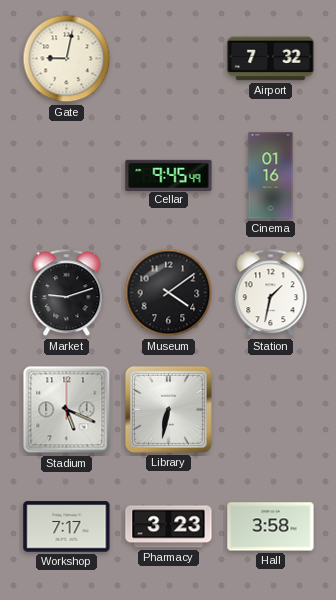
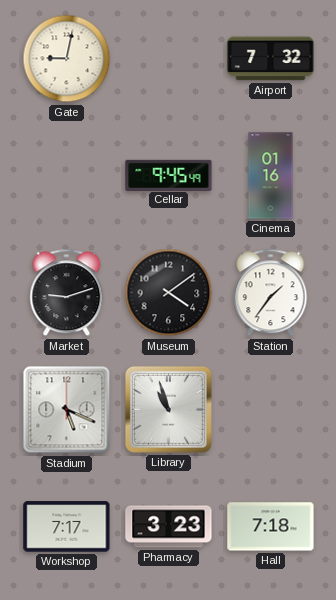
Station: 1:32 -> 1:36 (271, 293)
Library: 6:32 -> 10:57 (168, 409)
Hall: 3:58 -> 7:18 (271, 527)
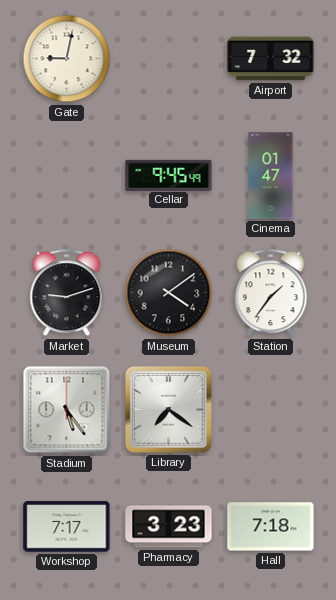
Cinema: 01:16 -> 01:47 (271, 176)
Stadium: 5:19 -> 5:24 (67, 410)
Library: 10:57 -> 7:21 (168, 409)
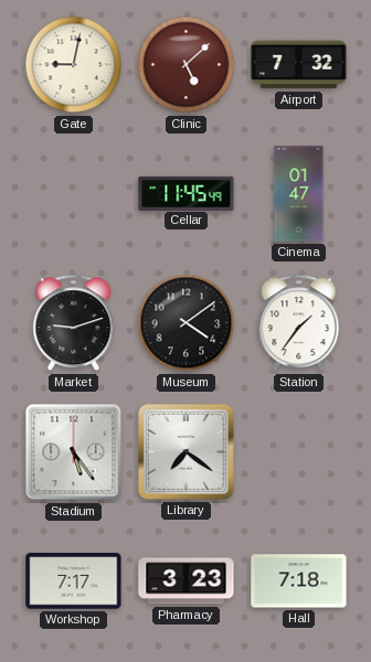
Clinic: none -> 5:08 (187, 65)
Cellar: 9:45 -> 11:45 (187, 193)
